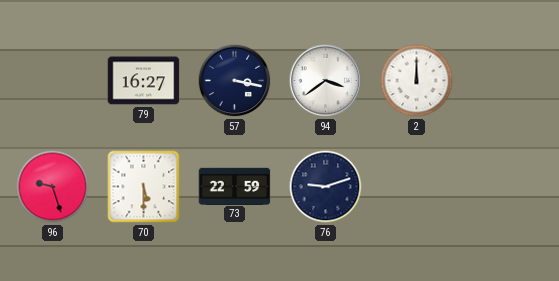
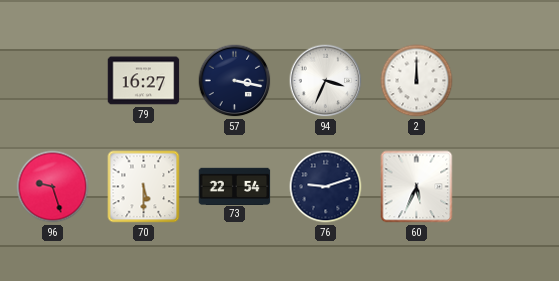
94: 3:39 -> 3:34 (326, 81)
73: 22:59 -> 22:54 (235, 186)
60: none -> 5:34 (417, 187)
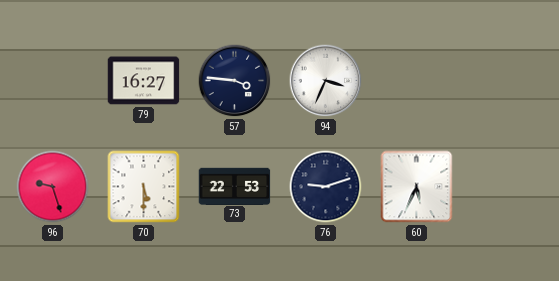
57: 3:17 -> 3:46 (235, 81)
2: 12:00 -> none (417, 81)
73: 22:54 -> 22:53 (235, 186)
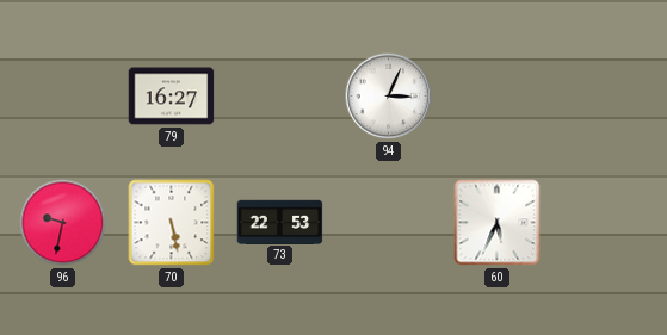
57: 3:46 -> none (235, 81)
94: 3:34 -> 3:04 (389, 97)
96: 9:27 -> 9:32 (63, 223)
70: 5:30 -> 5:28 (172, 223)
76: 9:12 -> none (326, 187)
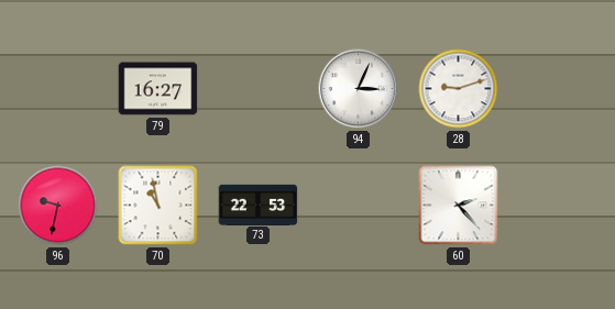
28: none -> 9:12 (459, 89)
70: 5:28 -> 10:58 (158, 206)
60: 5:34 -> 2:23 (459, 206)
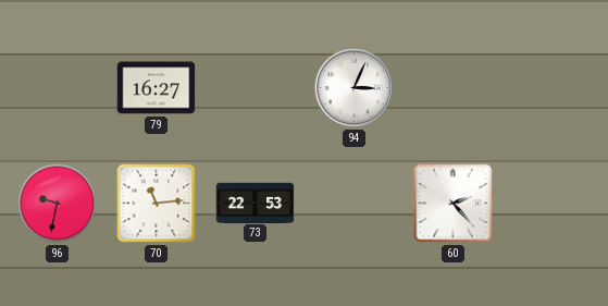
28: 9:12 -> none (459, 89)
70: 10:58 -> 11:14 (157, 204)
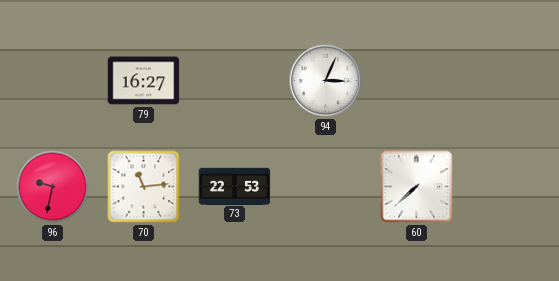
60: 2:23 -> 7:38 (417, 187)
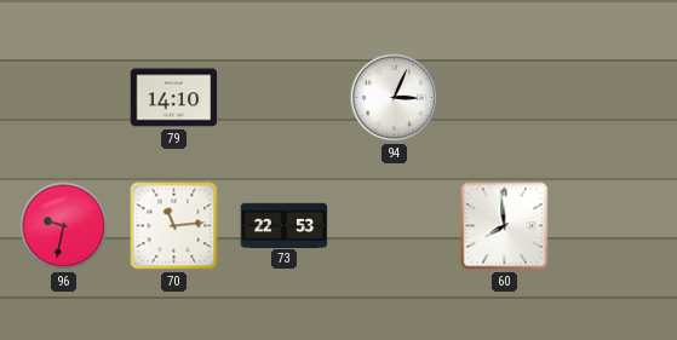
79: 16:27 -> 14:10 (174, 98)
60: 7:38 -> 7:59 (505, 226)
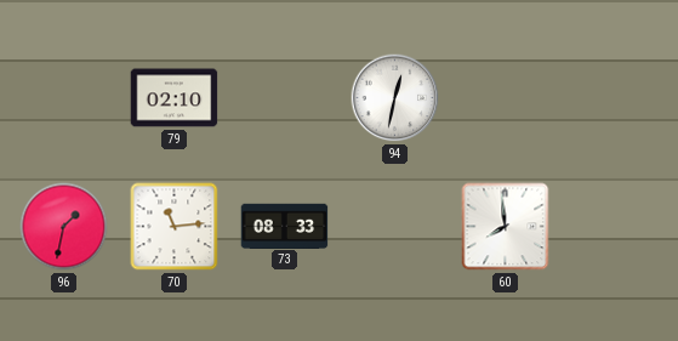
79: 14:10 -> 02:10 (175, 98)
94: 3:04 -> 12:32 (395, 98)
96: 9:32 -> 1:32 (64, 227)
73: 22:53 -> 08:33 (285, 226)
